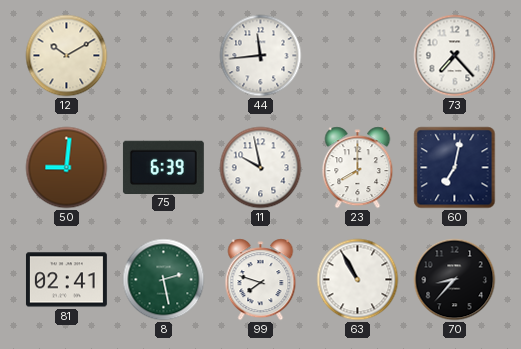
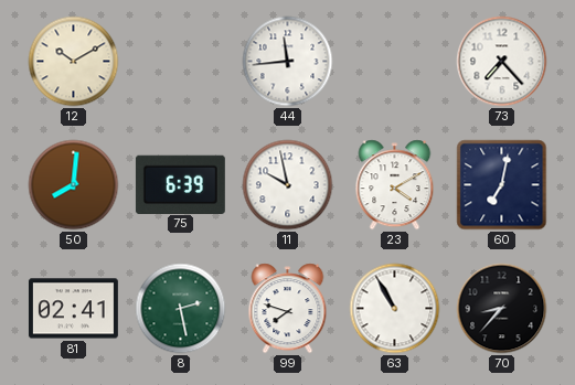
50: 9:01 -> 8:01 (74, 185)
23: 8:00 -> 4:10 (395, 185)
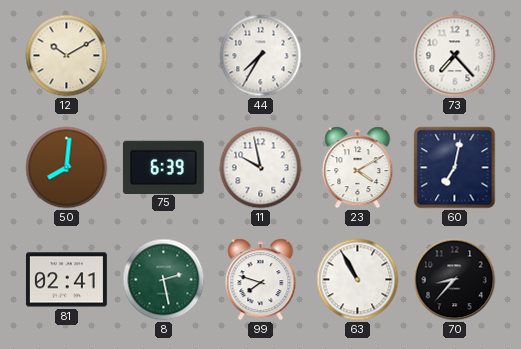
44: 11:44 -> 7:35 (261, 56)
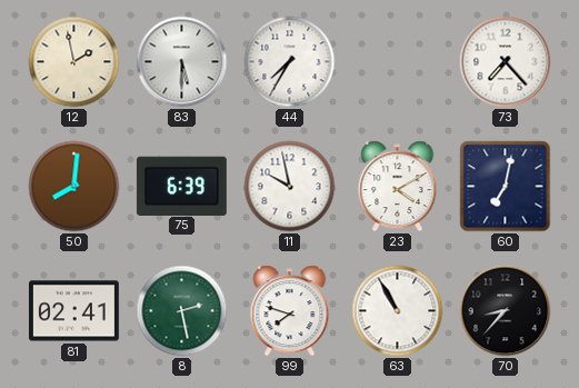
12: 10:10 -> 1:58 (74, 62)
83: none -> 5:30 (182, 62)
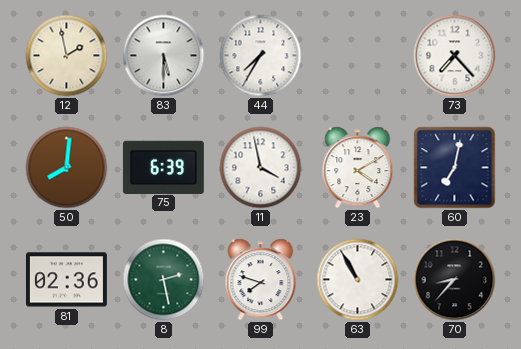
11: 9:58 -> 3:58 (261, 168)
81: 02:41 -> 02:36 (66, 280)
